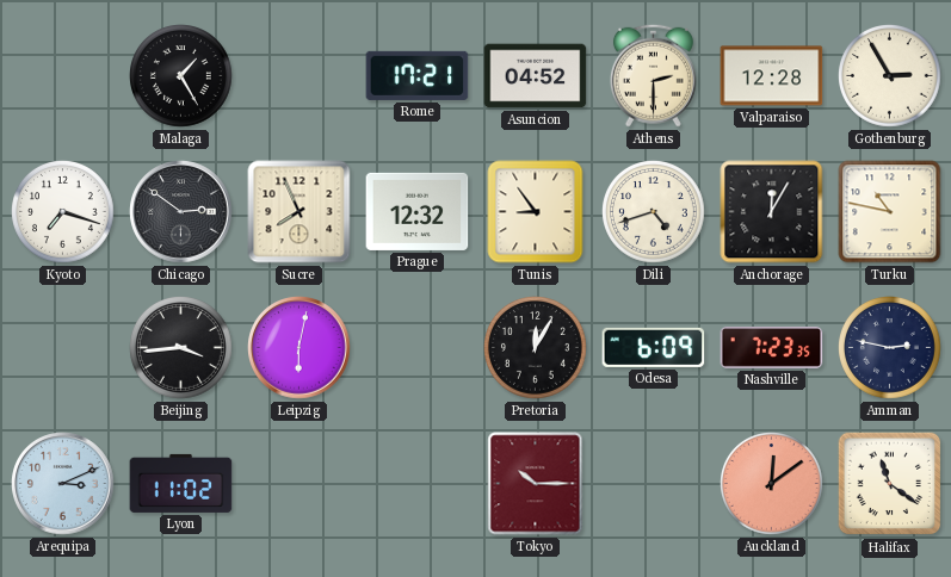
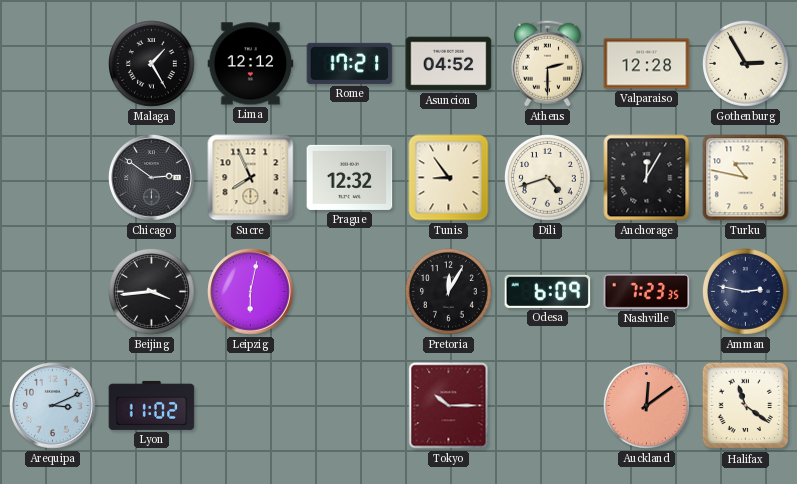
Lima: none -> 12:12 (251, 64)
Kyoto: 7:18 -> none (63, 212)
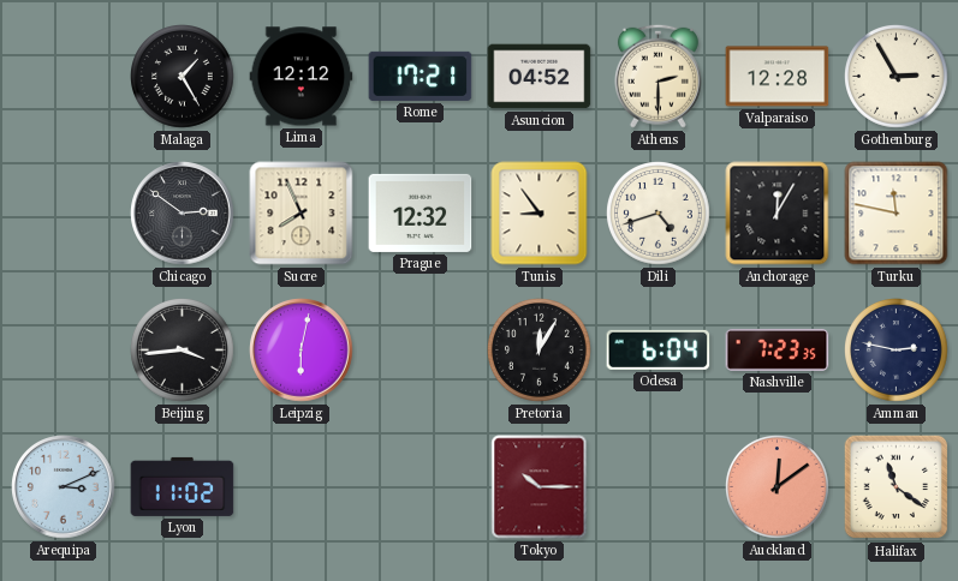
Turku: 10:47 -> 11:47 (897, 214)
Odesa: 6:09 -> 6:04 (659, 349)
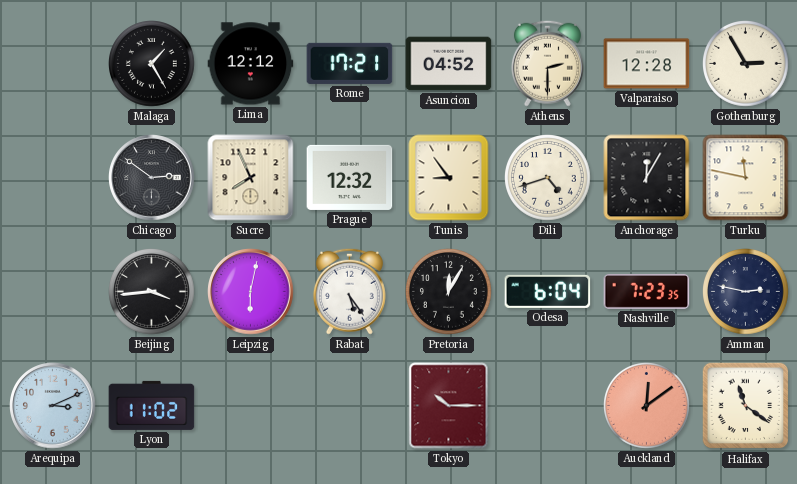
Rabat: none -> 5:24 (349, 291)
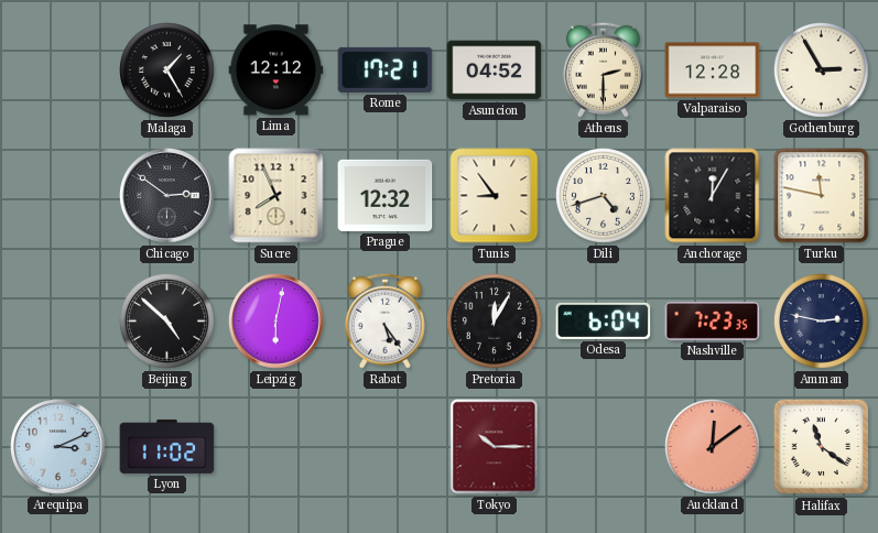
Beijing: 3:44 -> 4:52 (167, 322)
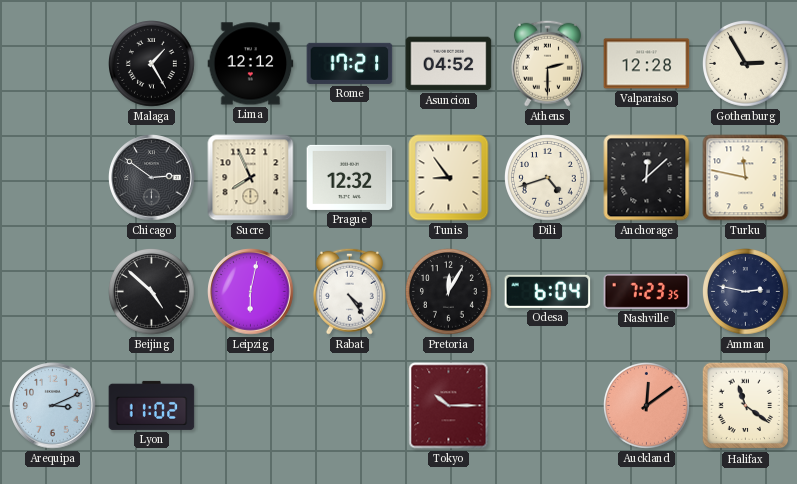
Anchorage: 12:05 -> 12:08 (647, 178)
Rabat: 5:24 -> 4:24 (349, 291)
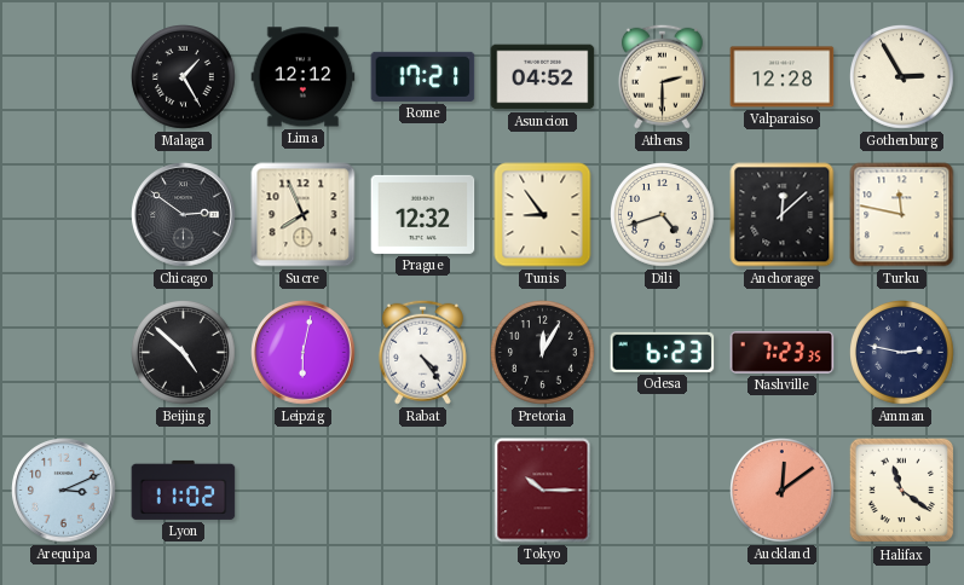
Odesa: 6:04 -> 6:23 (663, 352)
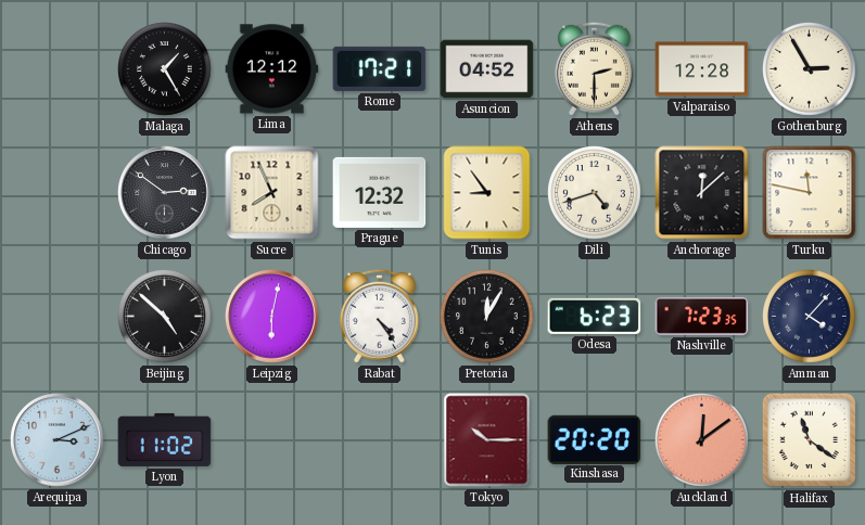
Amman: 2:47 -> 4:07 (810, 317)
Kinshasa: none -> 20:20 (595, 439)
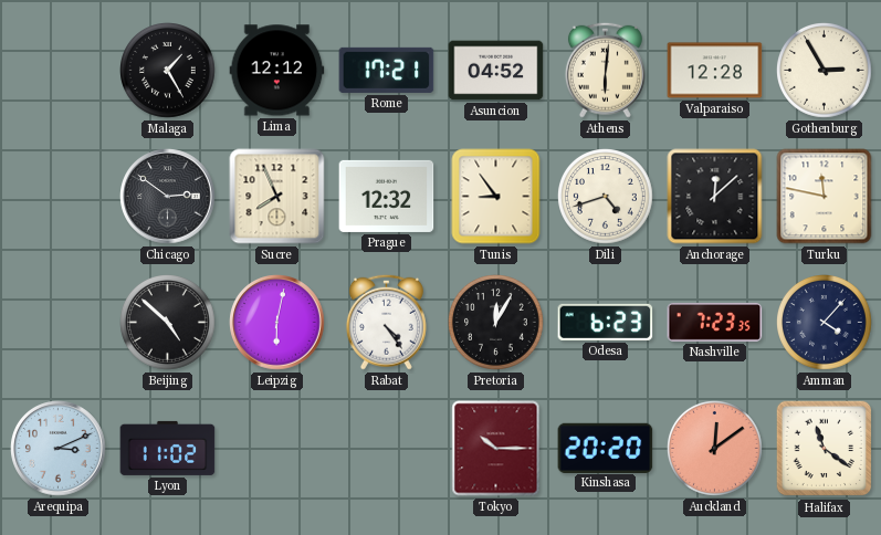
Athens: 2:30 -> 6:01 (605, 70)
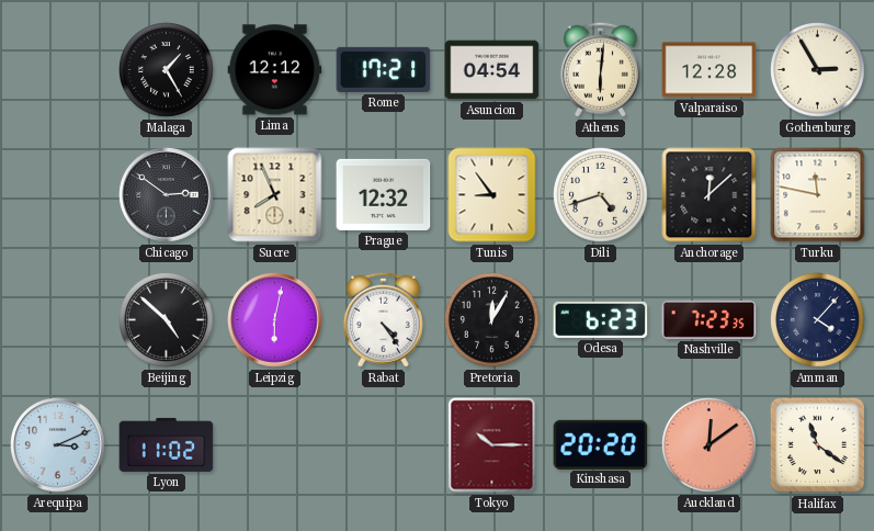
Asuncion: 04:52 -> 04:54 (492, 70)
